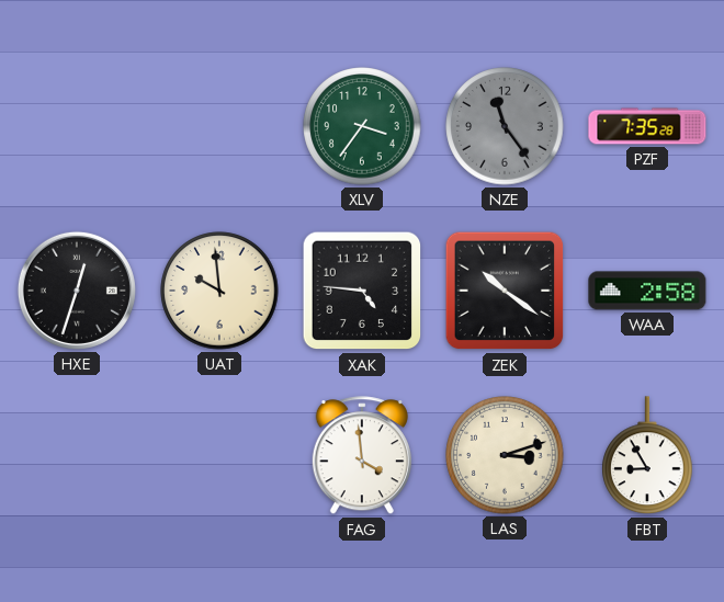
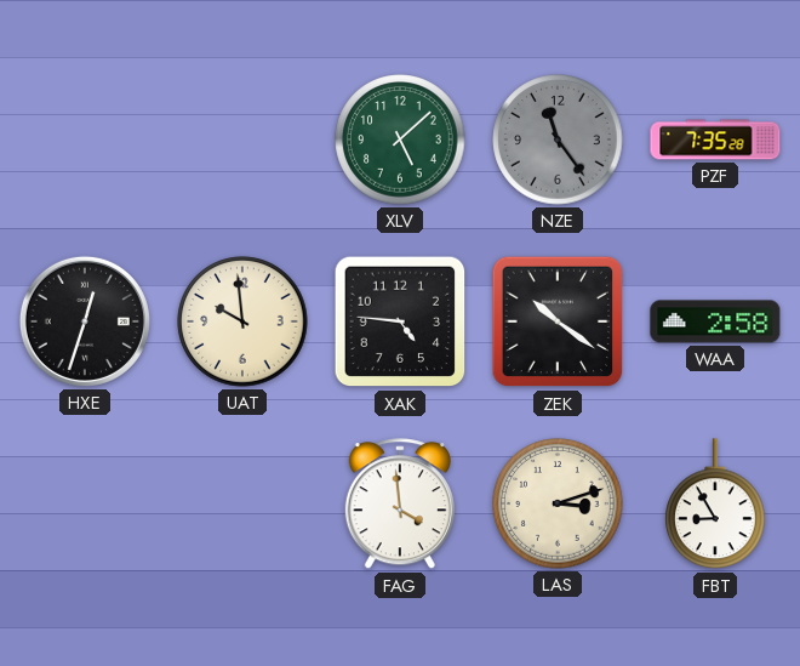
XLV: 3:36 -> 5:08 (400, 140)
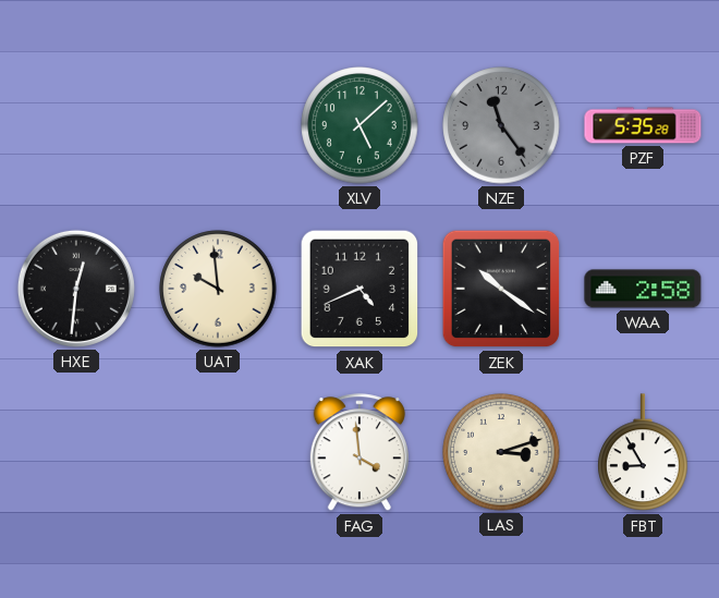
PZF: 7:35 -> 5:35 (643, 125)
HXE: 12:33 -> 12:31 (76, 289)
XAK: 4:46 -> 4:41 (359, 289)
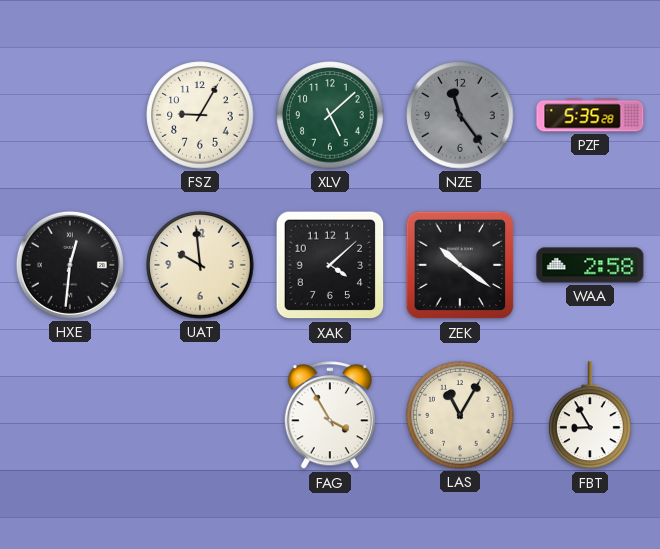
FSZ: none -> 9:05 (200, 115)
XAK: 4:41 -> 4:08 (330, 265)
FAG: 3:59 -> 3:55 (330, 416)
LAS: 3:12 -> 11:05 (460, 415)
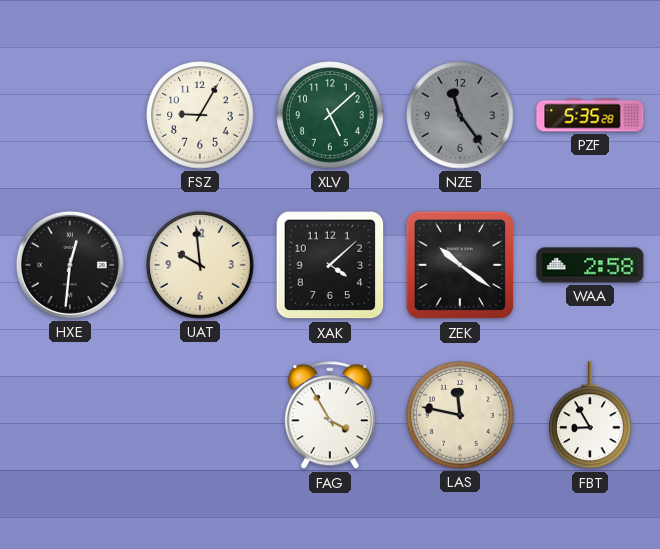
LAS: 11:05 -> 11:47 (460, 415)
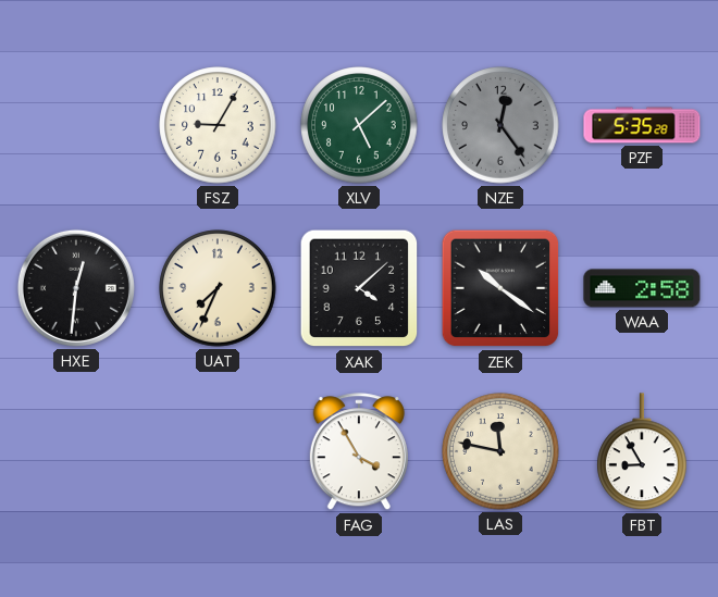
NZE: 11:24 -> 12:24 (500, 125)
UAT: 9:59 -> 7:34 (218, 288)
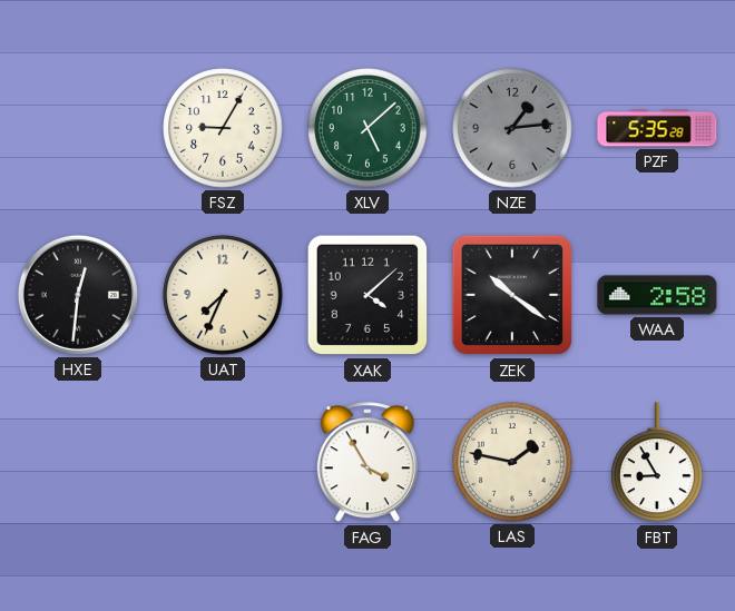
NZE: 12:24 -> 1:14 (512, 128)
LAS: 11:47 -> 1:47 (512, 462)
